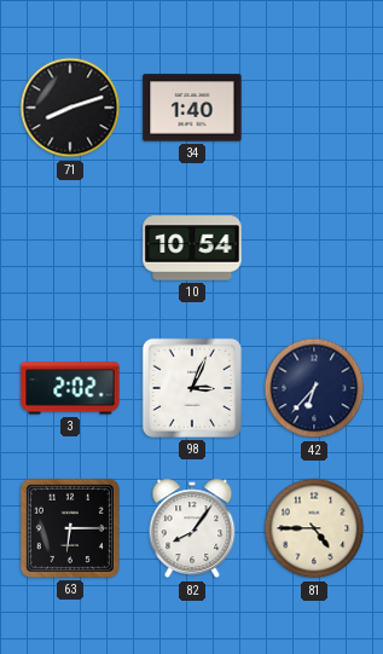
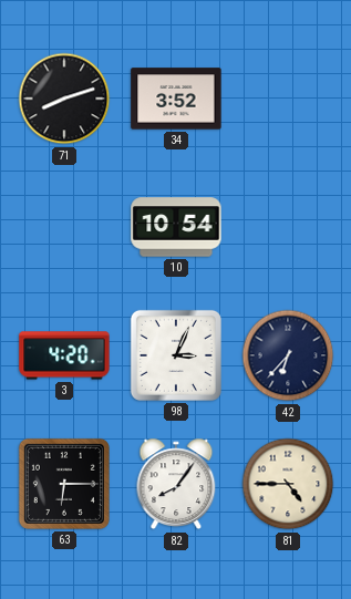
34: 1:40 -> 3:52 (176, 99)
3: 2:02 -> 4:20 (64, 355)
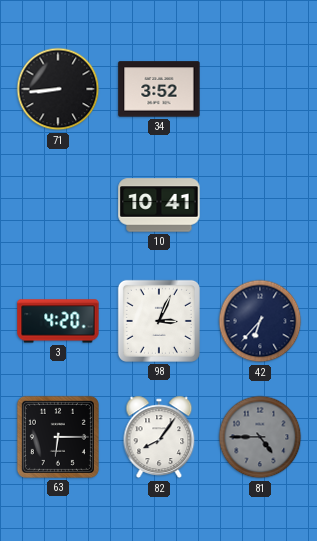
71: 8:12 -> 8:44 (58, 89)
10: 10:54 -> 10:41 (159, 205)
81 dial: cream -> grey (260, 437)
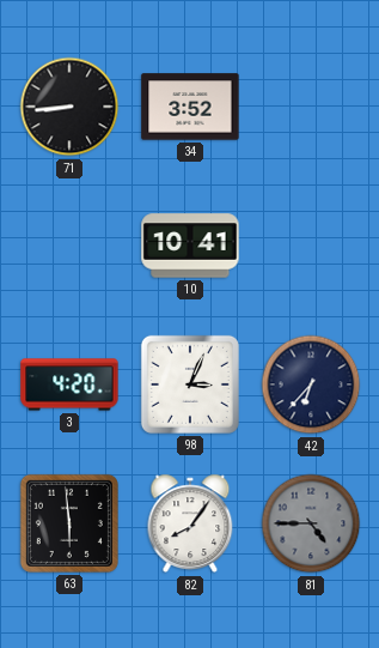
63: 6:15 -> 5:59 (69, 523)
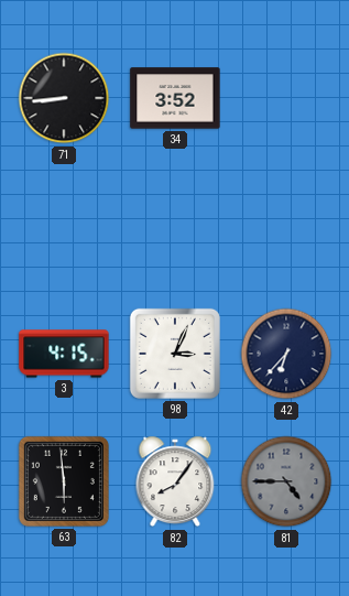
10: 10:41 -> none (190, 246)
3: 4:20 -> 4:15 (64, 354)
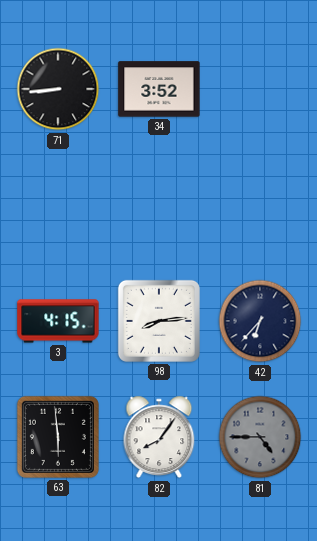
98: 3:04 -> 8:14 (159, 321)
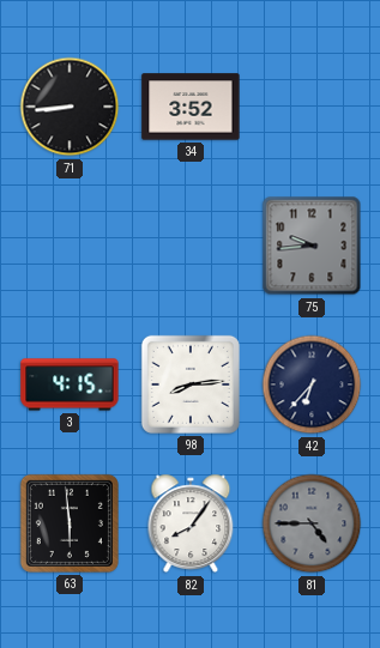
75: none -> 9:44 (312, 246)
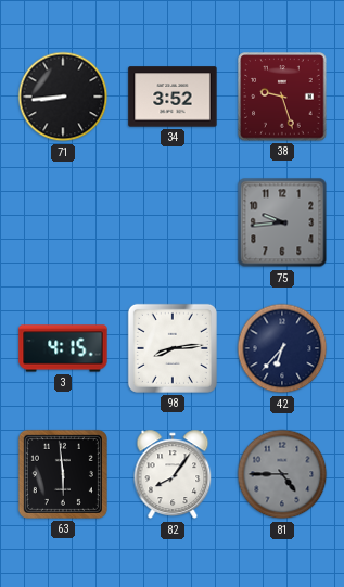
38: none -> 9:27 (282, 97)
